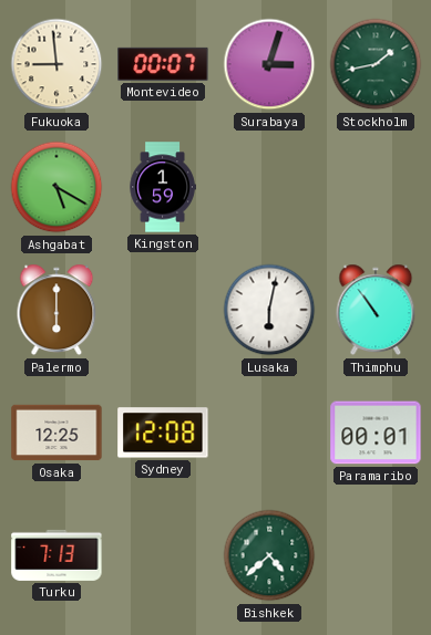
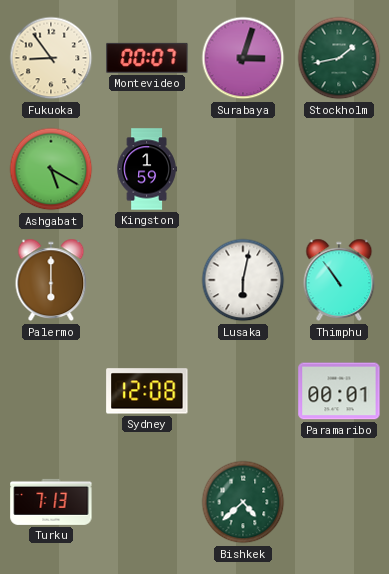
Fukuoka: 8:59 -> 8:54 (51, 58)
Osaka: 12:25 -> none (57, 433)
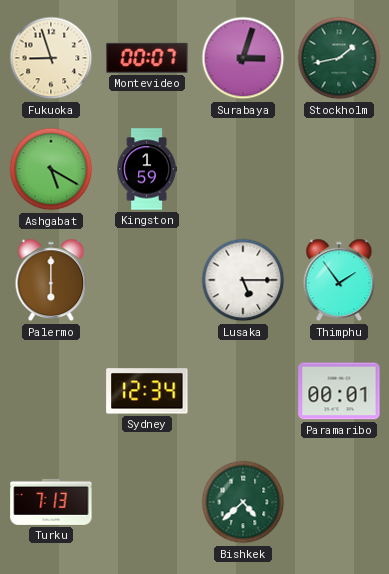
Fukuoka: 8:54 -> 8:57 (51, 58)
Lusaka: 6:02 -> 5:15 (243, 280)
Thimphu: 10:54 -> 1:54 (339, 280)
Sydney: 12:08 -> 12:34 (147, 391)
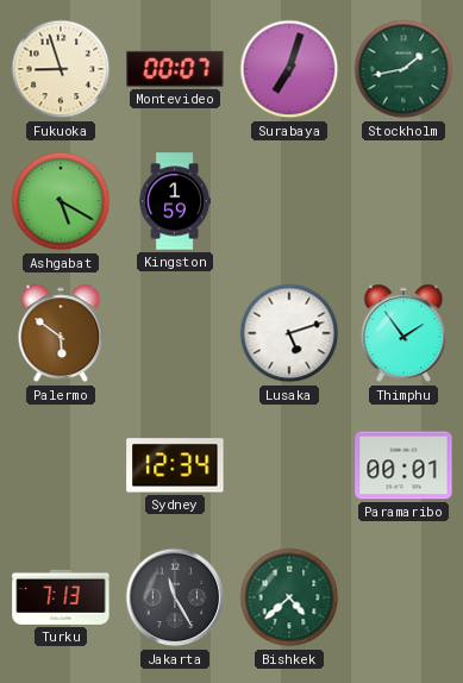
Surabaya: 3:03 -> 7:03 (289, 69)
Palermo: 6:00 -> 5:51 (61, 333)
Lusaka: 5:15 -> 5:12 (289, 333)
Jakarta: none -> 11:25 (175, 597)
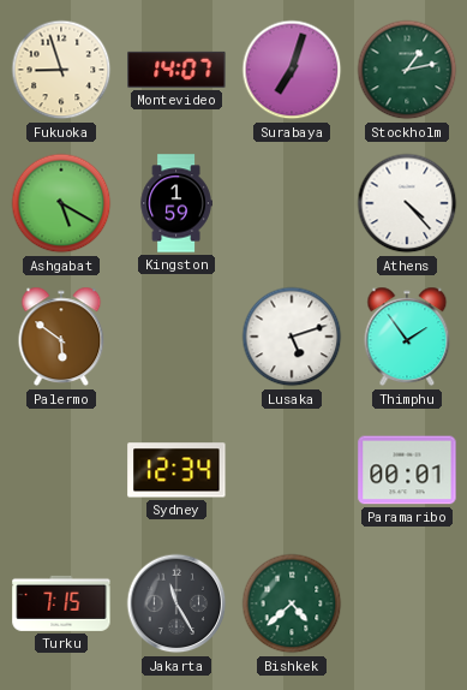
Montevideo: 00:07 -> 14:07 (176, 70)
Stockholm: 1:43 -> 1:13 (407, 70)
Athens: none -> 4:23 (407, 203)
Turku: 7:13 -> 7:15 (61, 603)
